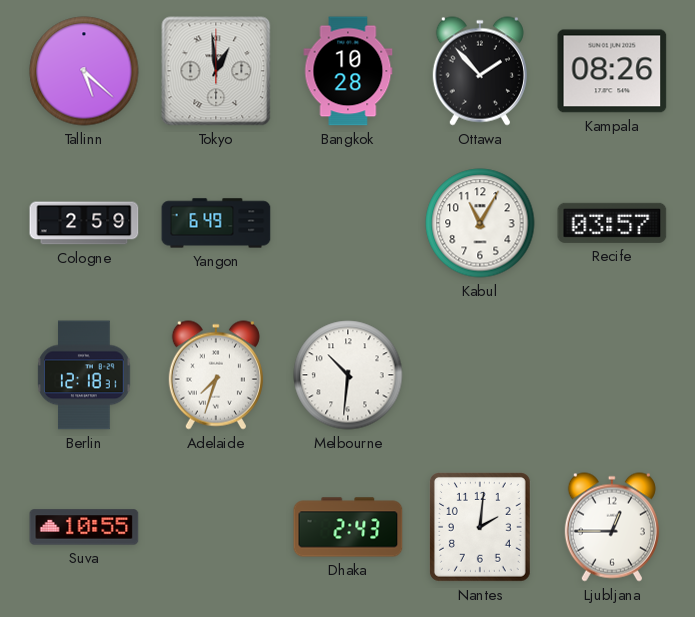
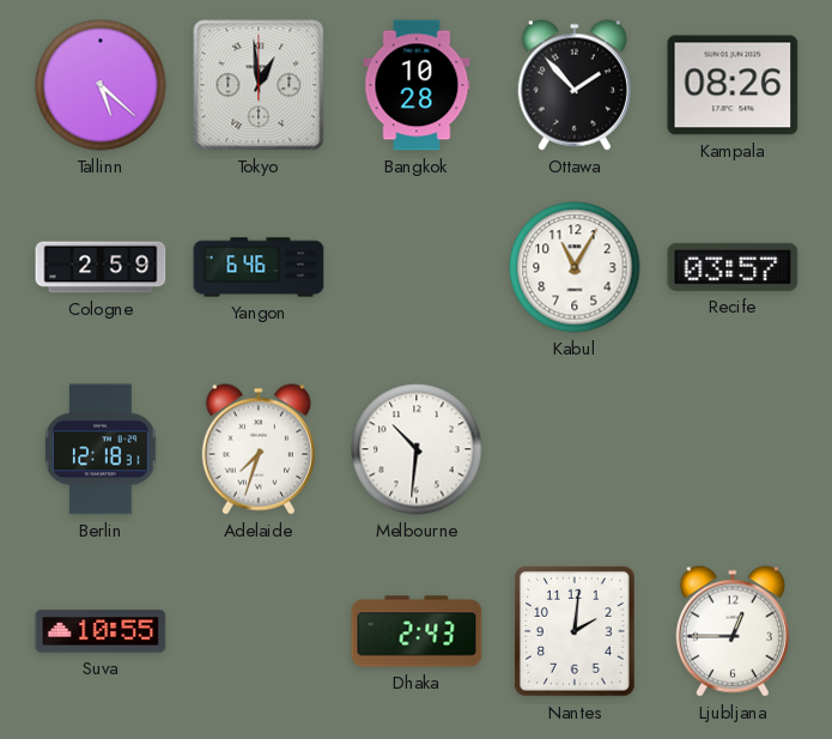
Yangon: 6:49 -> 6:46 (259, 267)
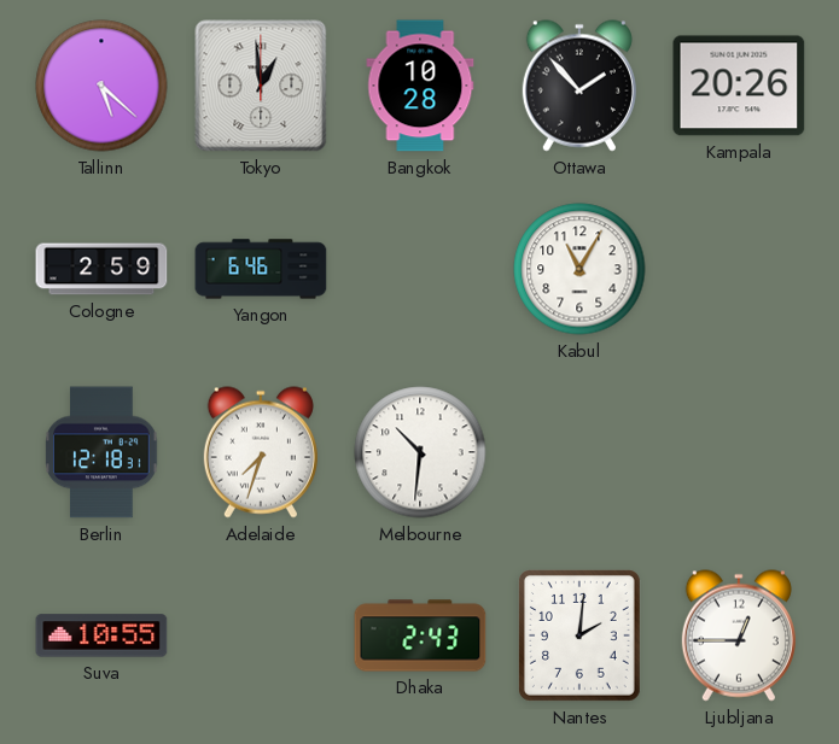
Kampala: 08:26 -> 20:26 (739, 86)
Recife: 03:57 -> none (733, 267)
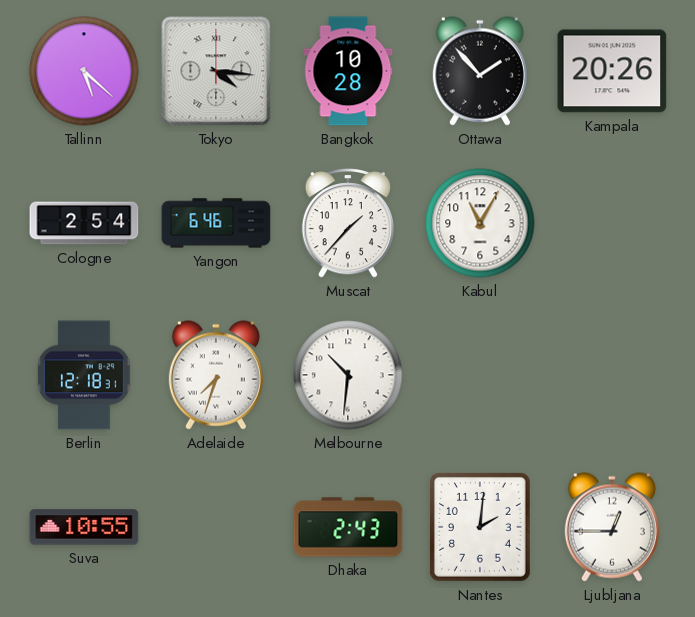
Tokyo: 12:59 -> 4:16 (216, 71)
Cologne: 2:59 -> 2:54 (84, 223)
Muscat: none -> 1:37 (347, 223)
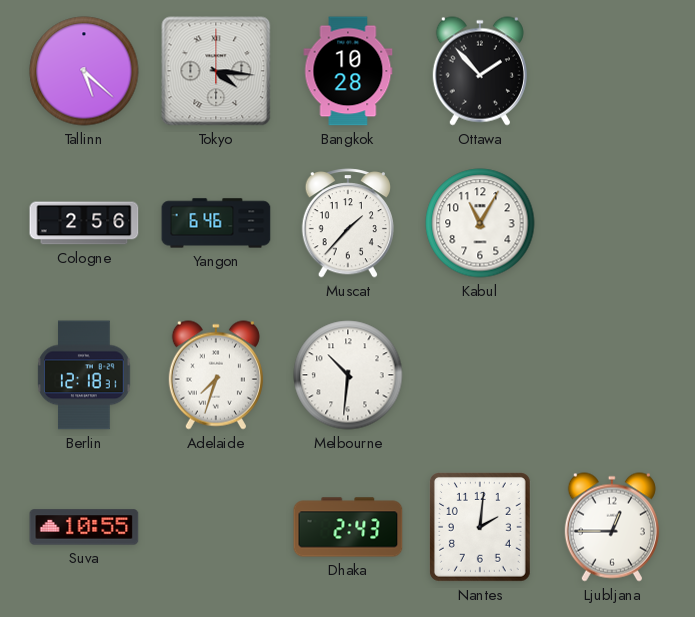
Kampala: 20:26 -> none (612, 71)
Cologne: 2:54 -> 2:56 (84, 223)
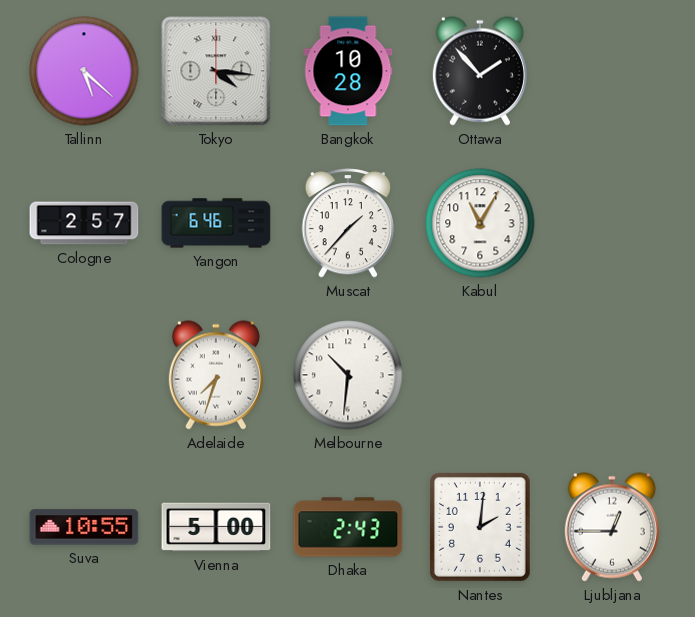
Cologne: 2:56 -> 2:57 (84, 223)
Berlin: 12:18 -> none (84, 375)
Vienna: none -> 5:00 (216, 527)
